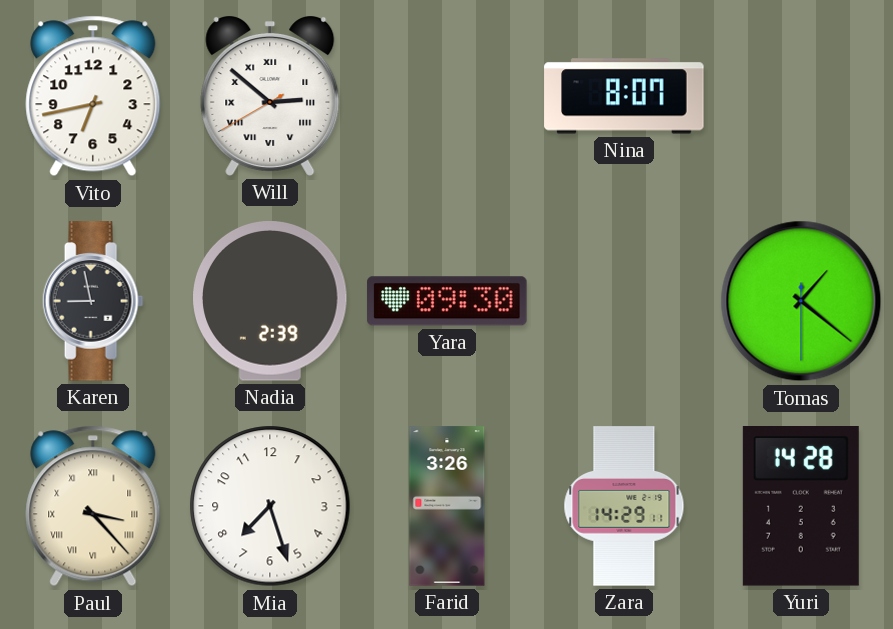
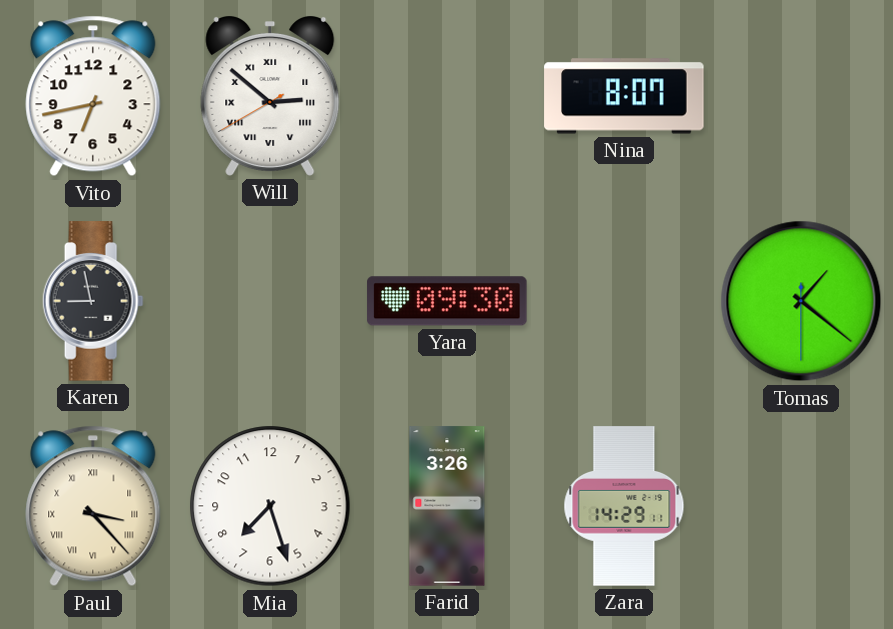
Nadia: 2:39 -> none (270, 302)
Yuri: 14:28 -> none (801, 507)
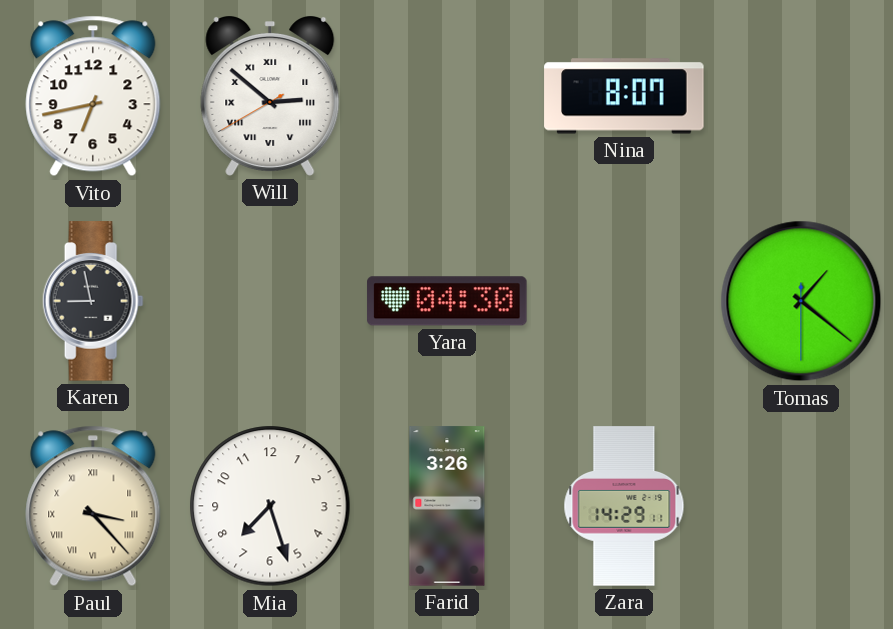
Yara: 09:30 -> 04:30 (447, 301)
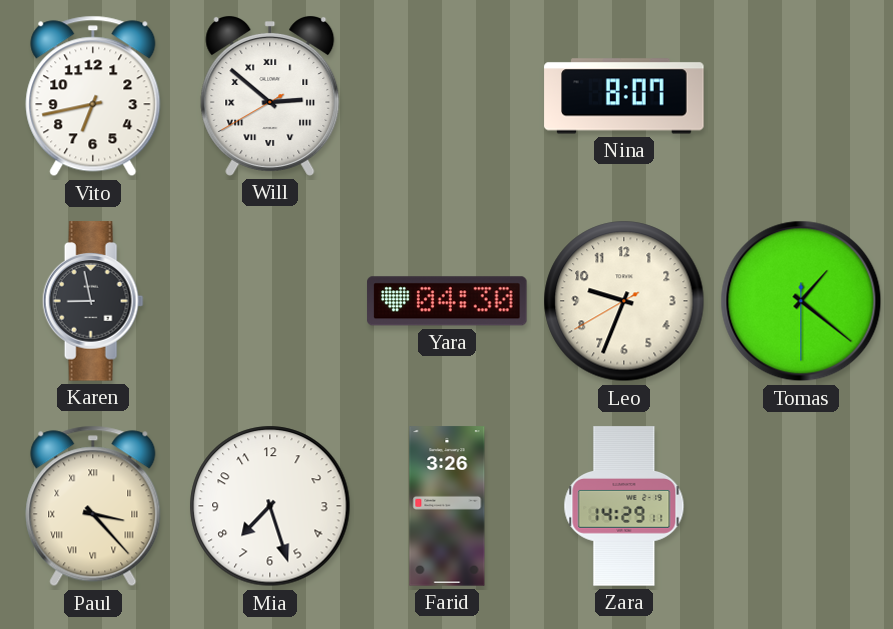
Leo: none -> 9:33 (624, 301)
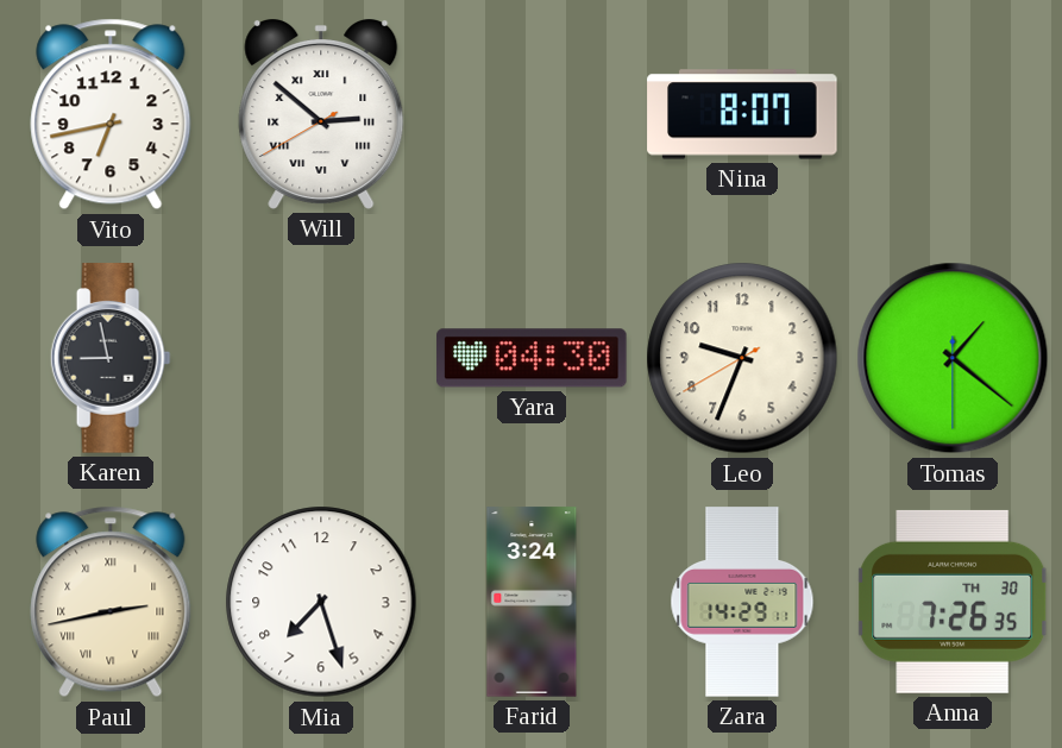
Paul: 3:23 -> 2:43 (111, 602)
Farid: 3:26 -> 3:24 (532, 602)
Anna: none -> 7:26 (953, 602)
